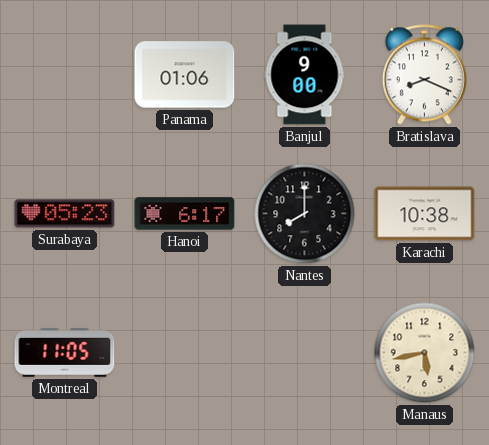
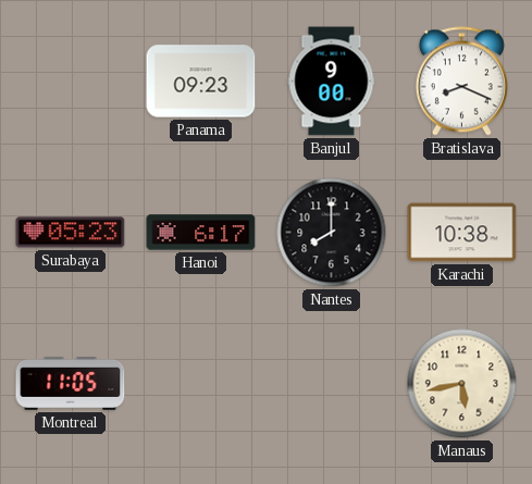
Panama: 01:06 -> 09:23 (201, 82)
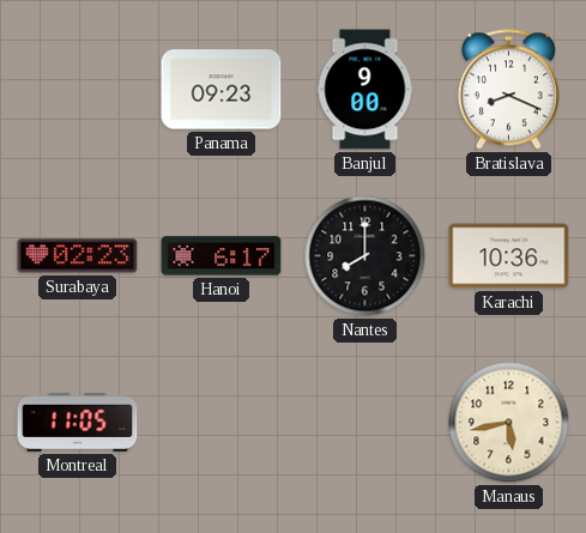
Surabaya: 05:23 -> 02:23 (78, 256)
Karachi: 10:38 -> 10:36 (509, 256)
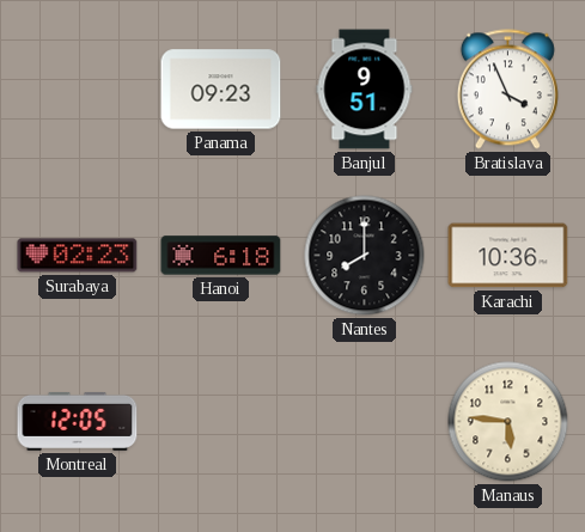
Banjul: 9:00 -> 9:51 (365, 90)
Bratislava: 8:19 -> 3:56 (507, 90)
Hanoi: 6:17 -> 6:18 (221, 256)
Montreal: 11:05 -> 12:05 (78, 421)
Manaus: 5:43 -> 5:46 (508, 422)
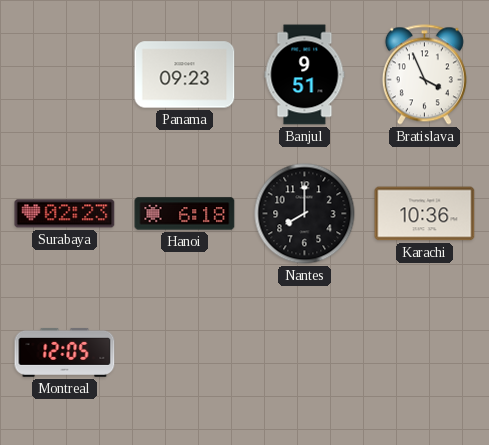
Manaus: 5:46 -> none (508, 422)
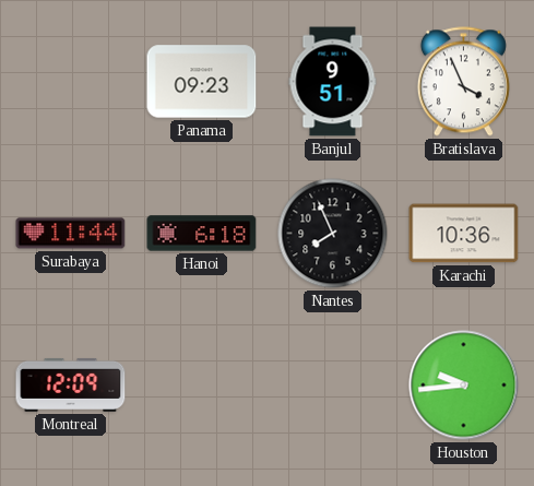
Surabaya: 02:23 -> 11:44 (71, 234)
Nantes: 8:00 -> 7:56 (333, 234)
Montreal: 12:05 -> 12:09 (71, 384)
Houston: none -> 9:44 (464, 386)
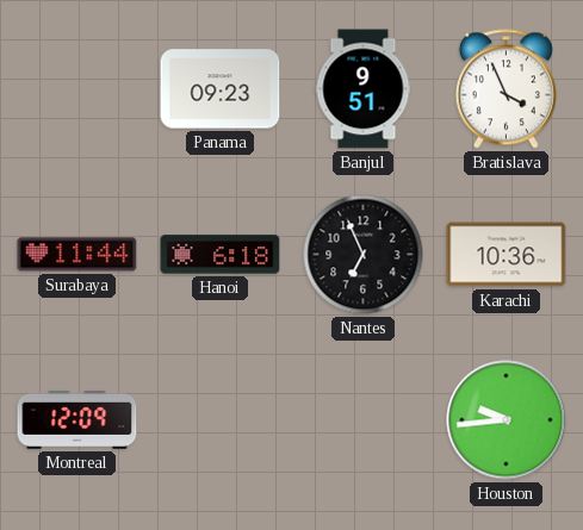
Nantes: 7:56 -> 6:56 (364, 255)
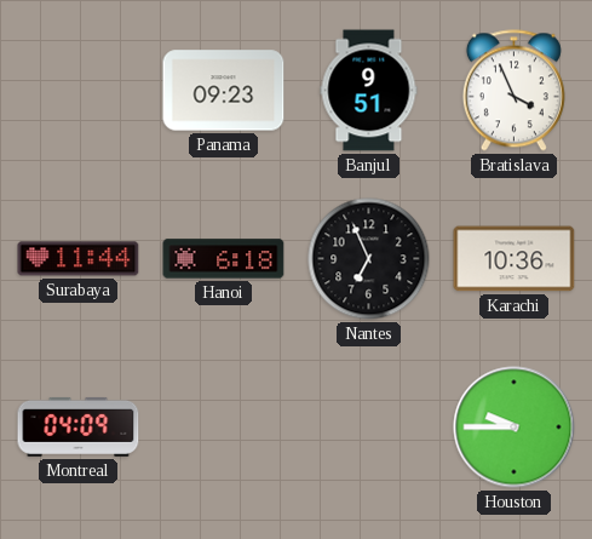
Montreal: 12:09 -> 04:09 (79, 426)
Houston: 9:44 -> 9:45 (515, 428)
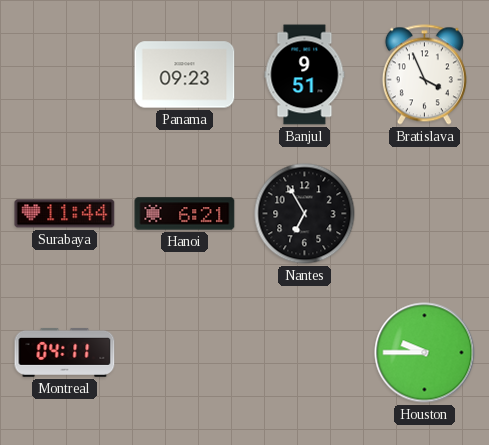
Hanoi: 6:18 -> 6:21 (185, 214)
Nantes: 6:56 -> 6:55 (305, 214)
Karachi: 10:36 -> none (515, 259)
Montreal: 04:09 -> 04:11 (65, 352)
